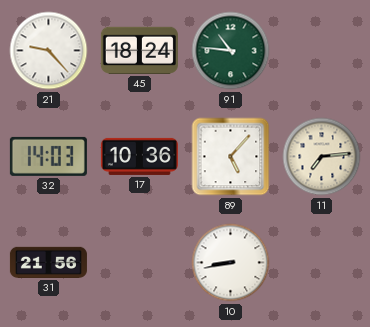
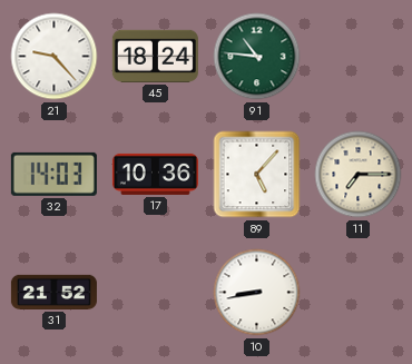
11: 7:14 -> 7:15 (359, 175)
31: 21:56 -> 21:52 (53, 292)
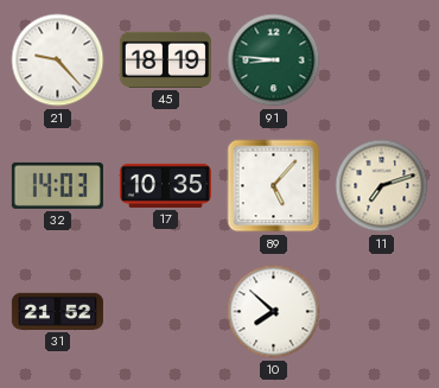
45: 18:24 -> 18:19 (165, 59)
91: 10:46 -> 8:46 (274, 61)
17: 10:36 -> 10:35 (165, 185)
11: 7:15 -> 7:12 (382, 186)
10: 8:43 -> 7:52 (274, 312)
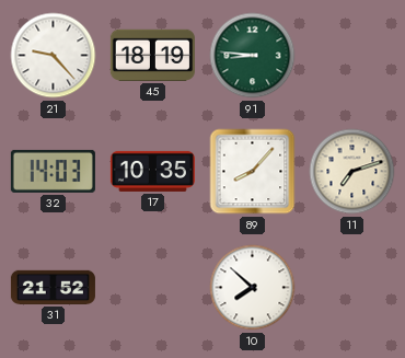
89: 5:07 -> 8:07 (253, 172)
